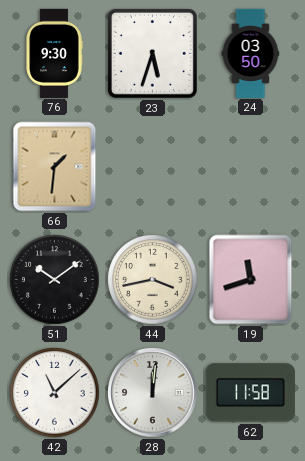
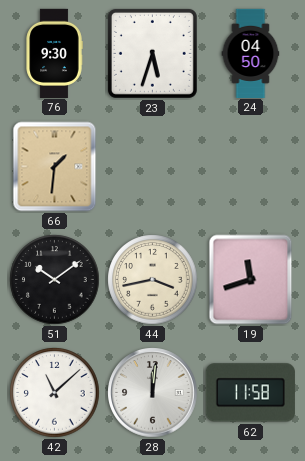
24: 03:50 -> 04:50 (251, 53)
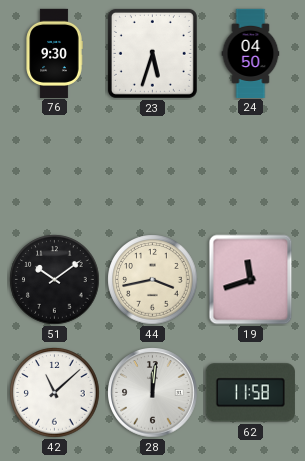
66: 1:31 -> none (55, 167)
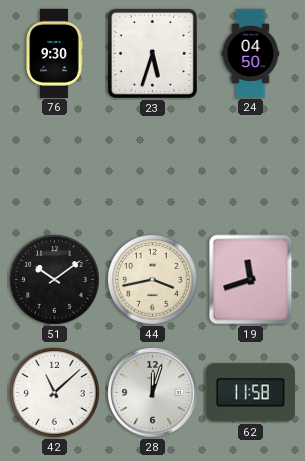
28: 12:01 -> 12:03 (153, 393)
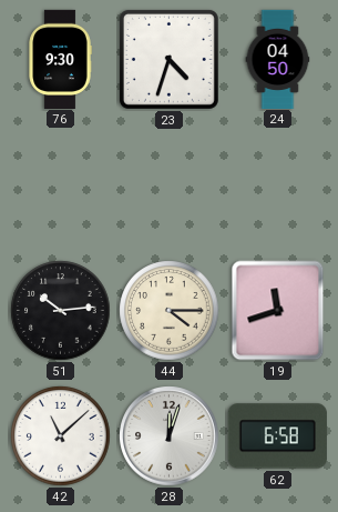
23: 5:33 -> 4:33 (168, 59)
51: 10:09 -> 10:14 (61, 311)
44: 3:43 -> 4:15 (170, 311)
62: 11:58 -> 6:58 (277, 436)
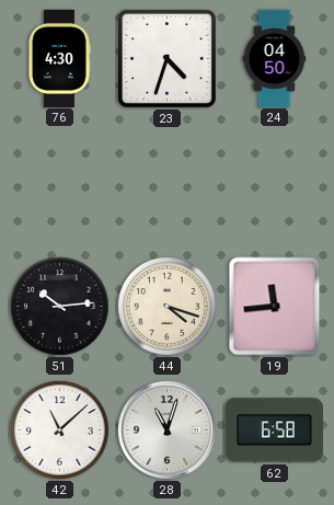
76: 9:30 -> 4:30 (59, 58)
44: 4:15 -> 4:18 (168, 307)
19: 11:42 -> 11:44 (275, 307)
28: 12:03 -> 11:03 (168, 431)
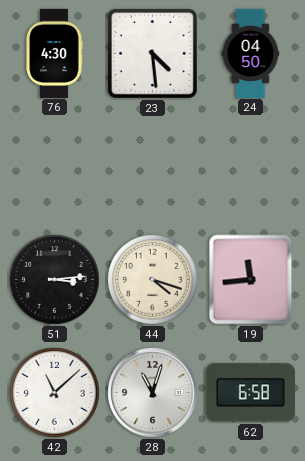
23: 4:33 -> 4:29 (152, 53)
51: 10:14 -> 3:14 (55, 280)
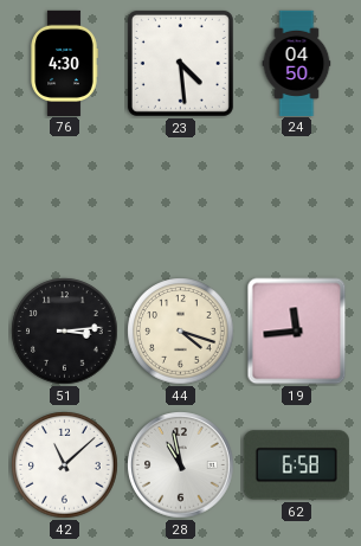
28: 11:03 -> 10:58 (181, 465)
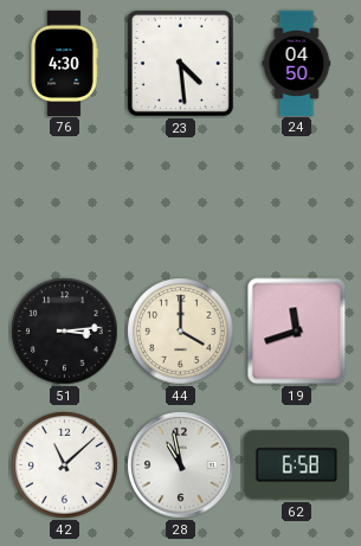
44: 4:18 -> 4:00 (181, 332)
19: 11:44 -> 11:42 (297, 332)
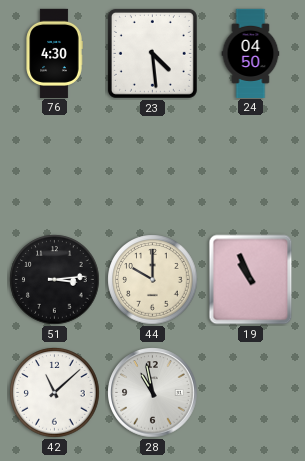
44: 4:00 -> 10:00 (153, 280)
19: 11:42 -> 10:56 (251, 280)
62: 6:58 -> none (296, 465)
